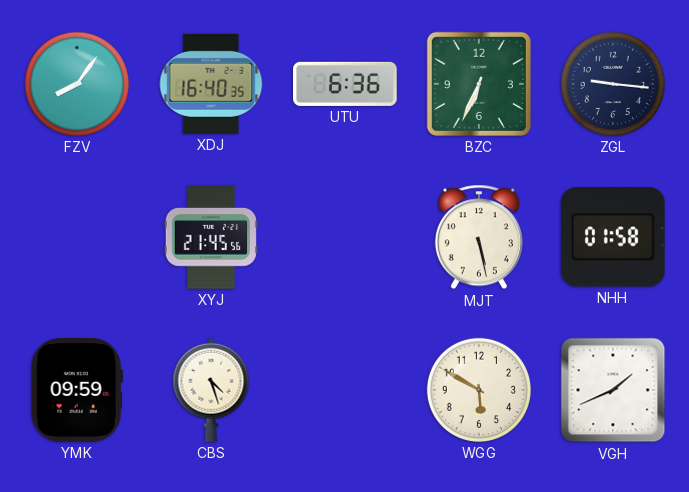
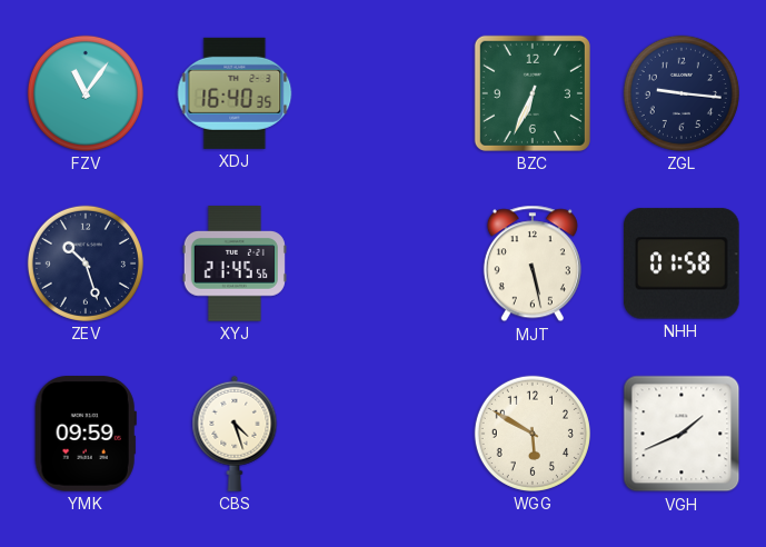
FZV: 8:06 -> 11:06 (86, 93)
UTU: 6:36 -> none (345, 84)
ZEV: none -> 10:27 (86, 263)
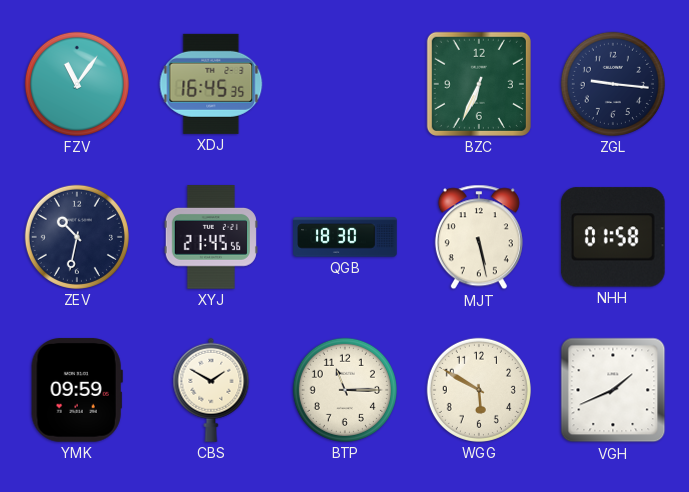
XDJ: 16:40 -> 16:45 (211, 84)
ZEV: 10:27 -> 10:32 (77, 237)
QGB: none -> 18:30 (345, 237)
CBS: 4:27 -> 1:50 (211, 390)
BTP: none -> 11:15 (345, 390)
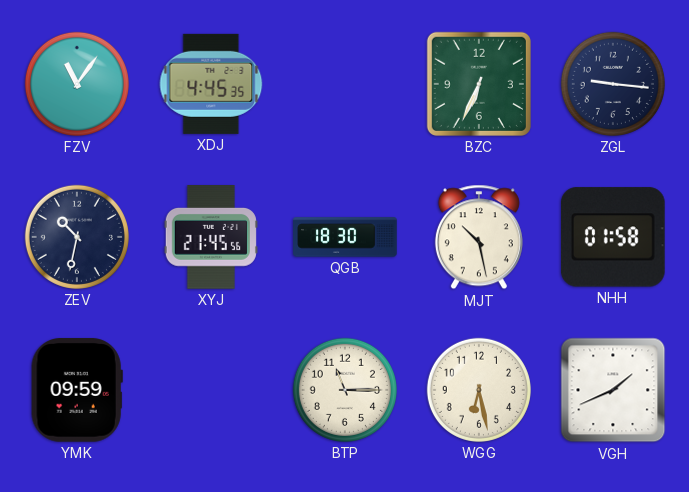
XDJ: 16:45 -> 4:45 (211, 84)
MJT: 5:28 -> 10:28 (479, 237)
CBS: 1:50 -> none (211, 390)
WGG: 5:50 -> 6:28 (479, 390)
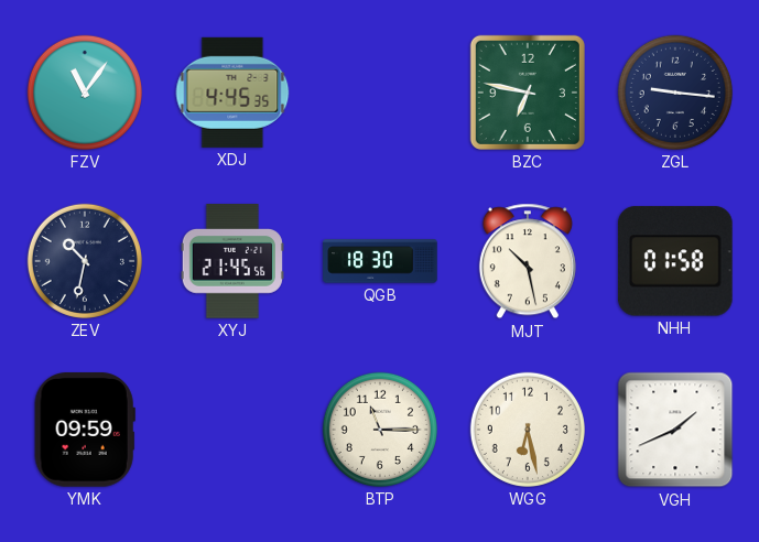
BZC: 6:34 -> 6:47 (528, 93)
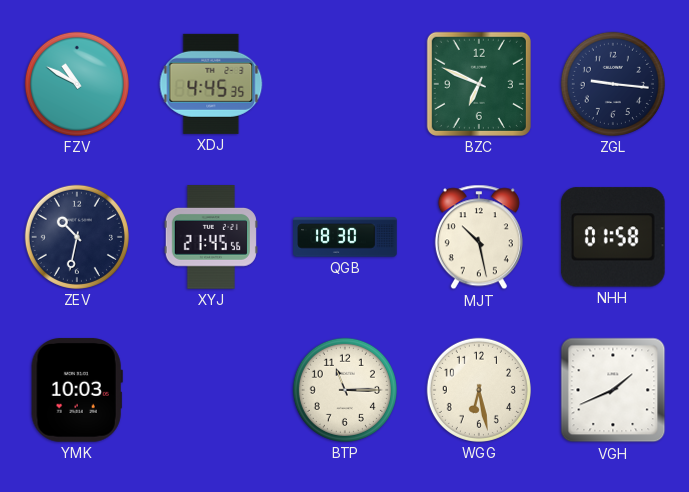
FZV: 11:06 -> 10:50 (77, 84)
BZC: 6:47 -> 6:49 (479, 84)
YMK: 09:59 -> 10:03 (77, 390)
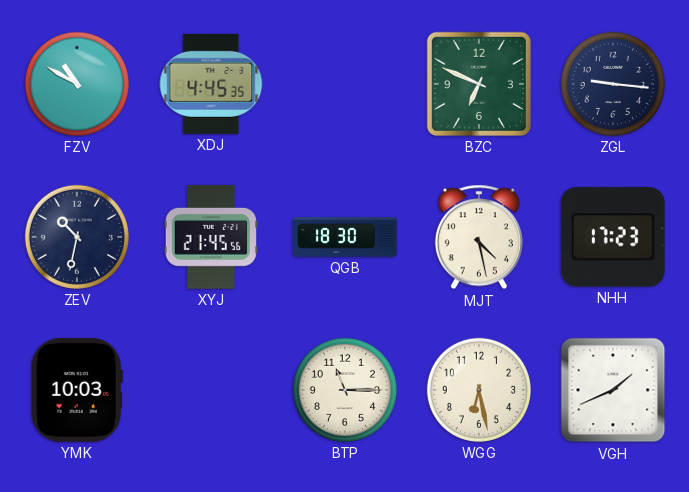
MJT: 10:28 -> 4:28 (479, 237)
NHH: 01:58 -> 17:23 (613, 237)
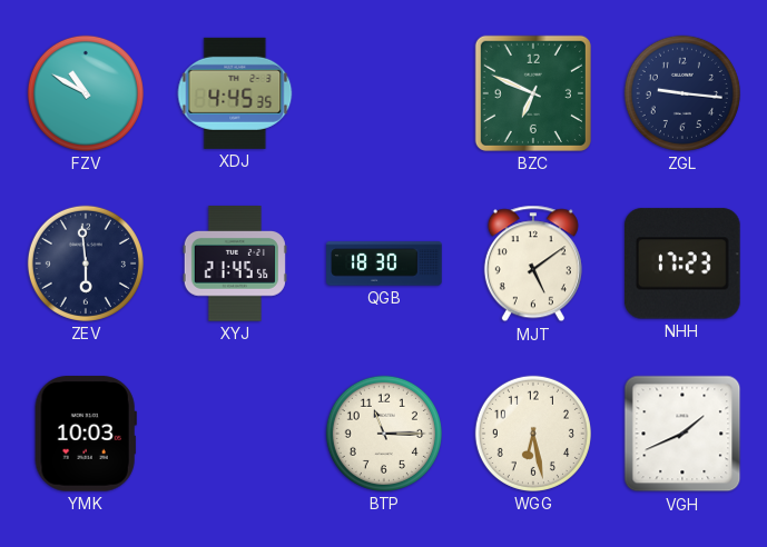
ZEV: 10:32 -> 5:59 (86, 263)
MJT: 4:28 -> 5:09 (533, 263)
